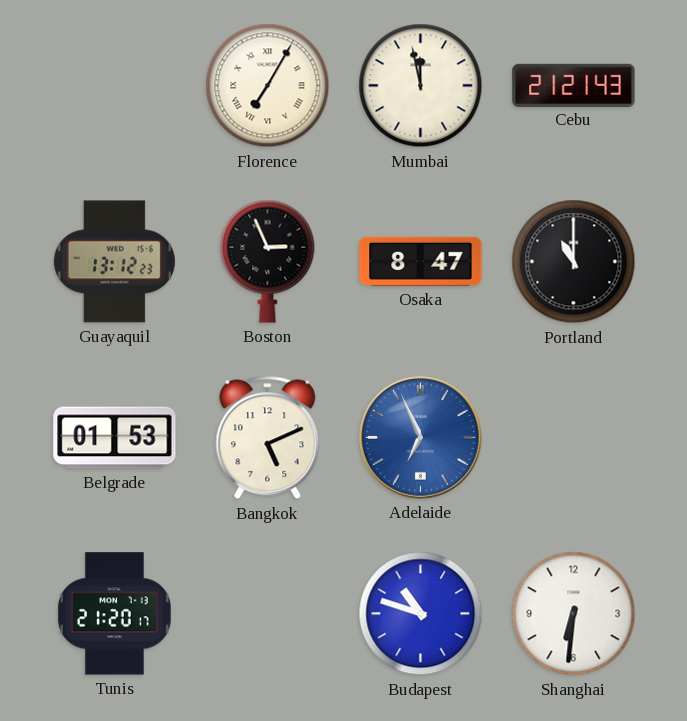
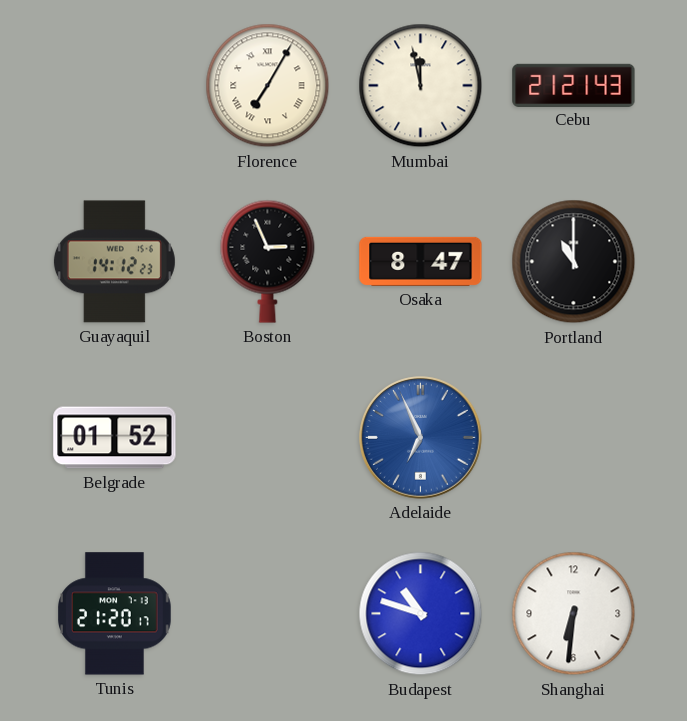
Guayaquil: 13:12 -> 14:12 (114, 262)
Belgrade: 01:53 -> 01:52 (115, 438)
Bangkok: 5:11 -> none (268, 438)
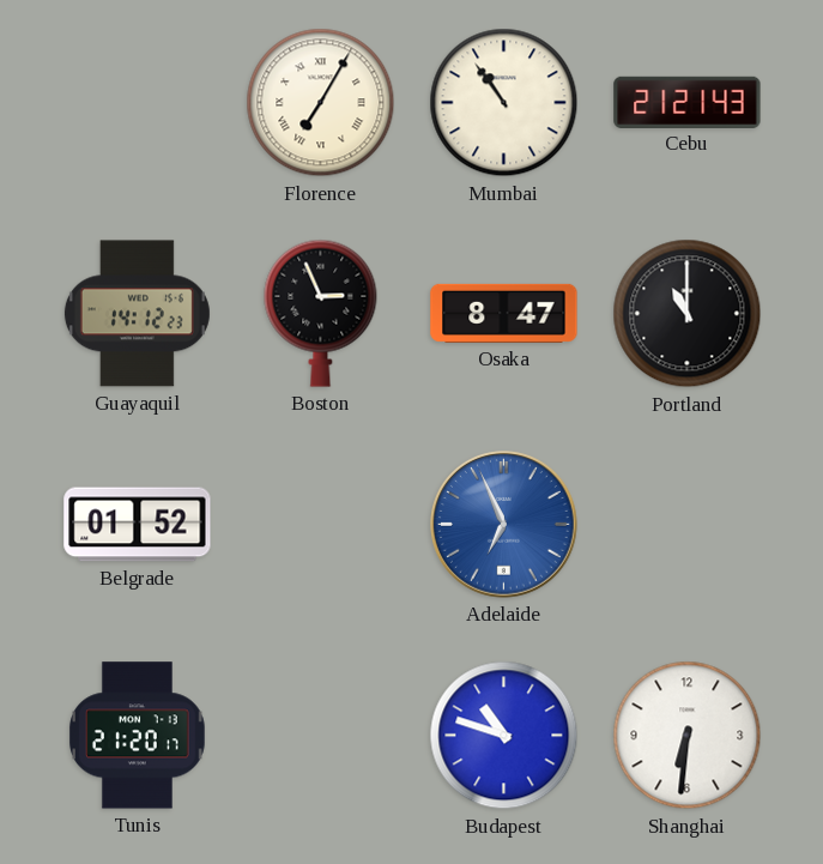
Mumbai: 11:58 -> 10:54 (504, 103)
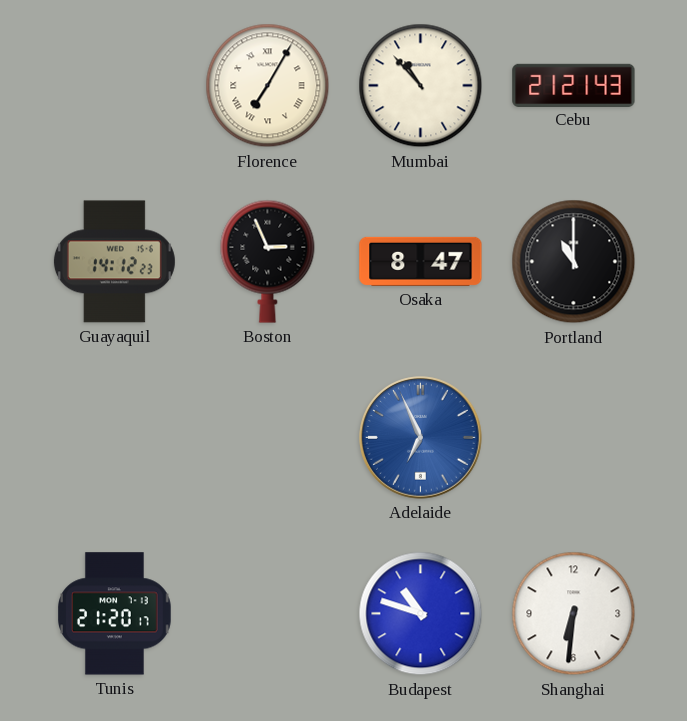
Mumbai: 10:54 -> 10:53 (421, 86)
Belgrade: 01:52 -> none (138, 525)
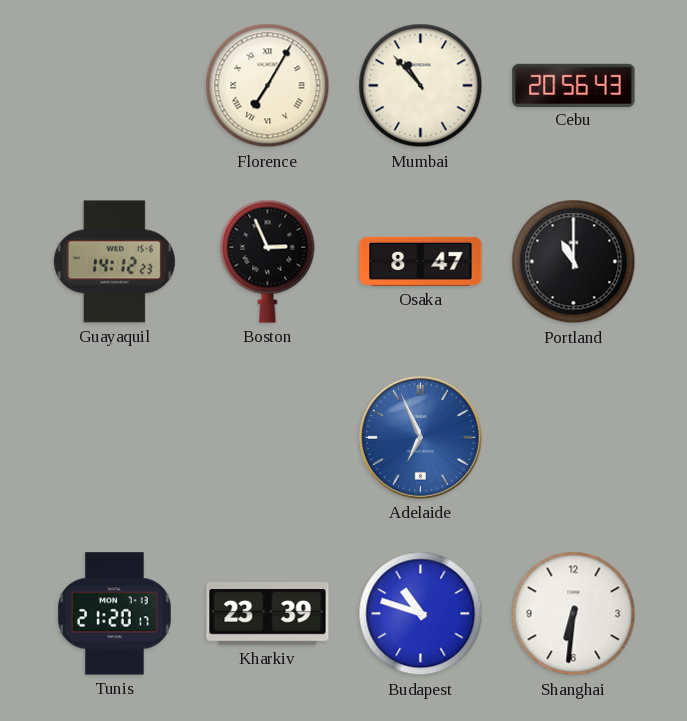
Cebu: 21:21 -> 20:56 (574, 85)
Kharkiv: none -> 23:39 (268, 614)
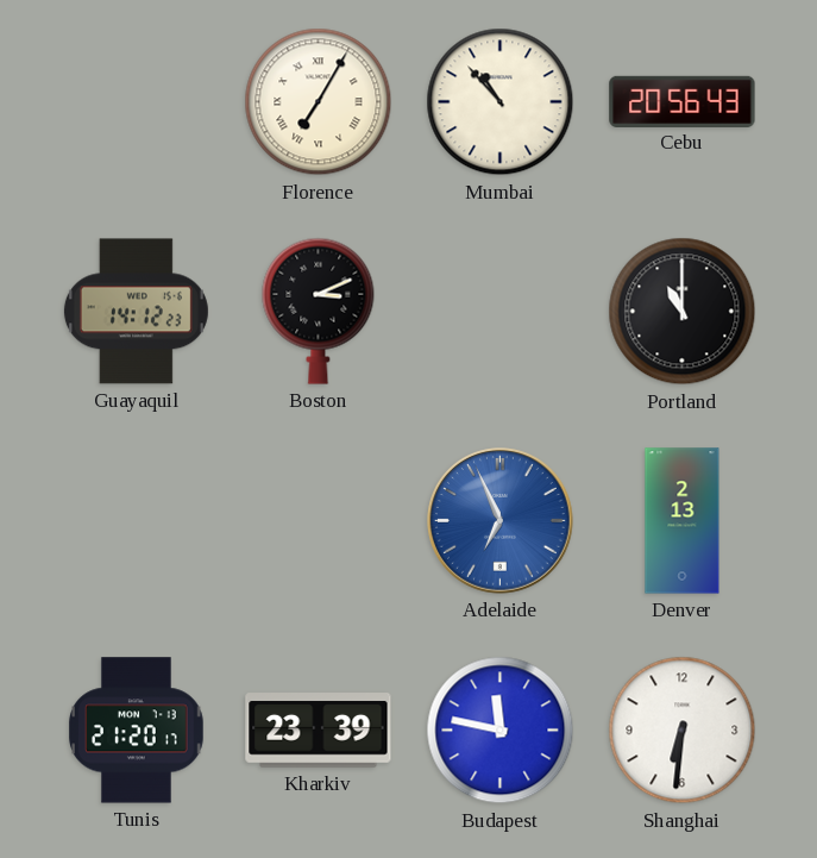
Boston: 2:56 -> 3:11 (319, 311)
Osaka: 8:47 -> none (421, 261)
Denver: none -> 2:13 (683, 521)
Budapest: 10:48 -> 11:47 (501, 731)
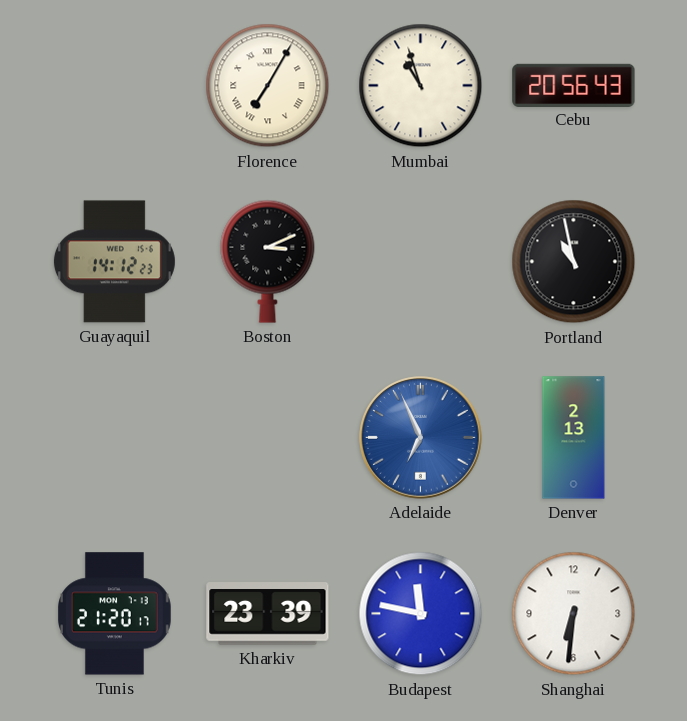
Mumbai: 10:53 -> 10:57 (421, 86)
Portland: 11:00 -> 10:58 (574, 262)
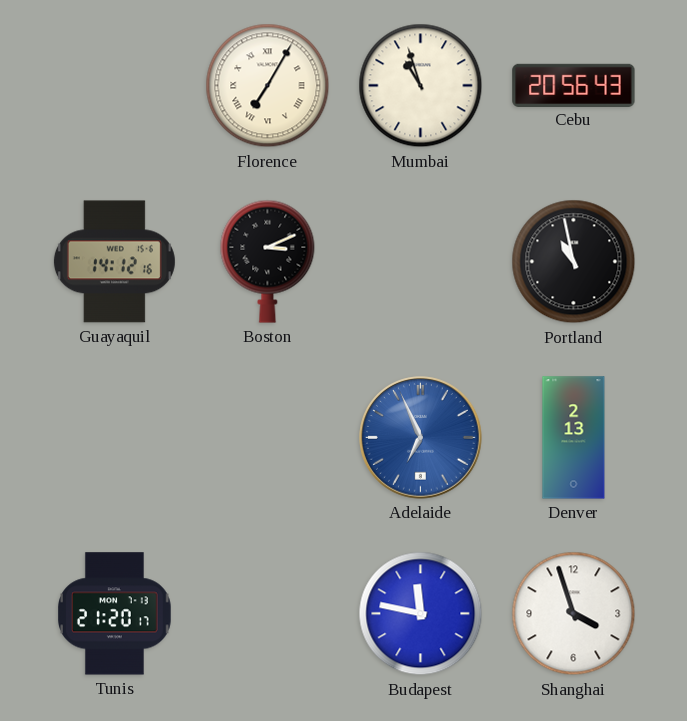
Guayaquil: 14:12:23 -> 14:12:16 (114, 262)
Kharkiv: 23:39 -> none (268, 614)
Shanghai: 6:31 -> 3:57 (574, 614)
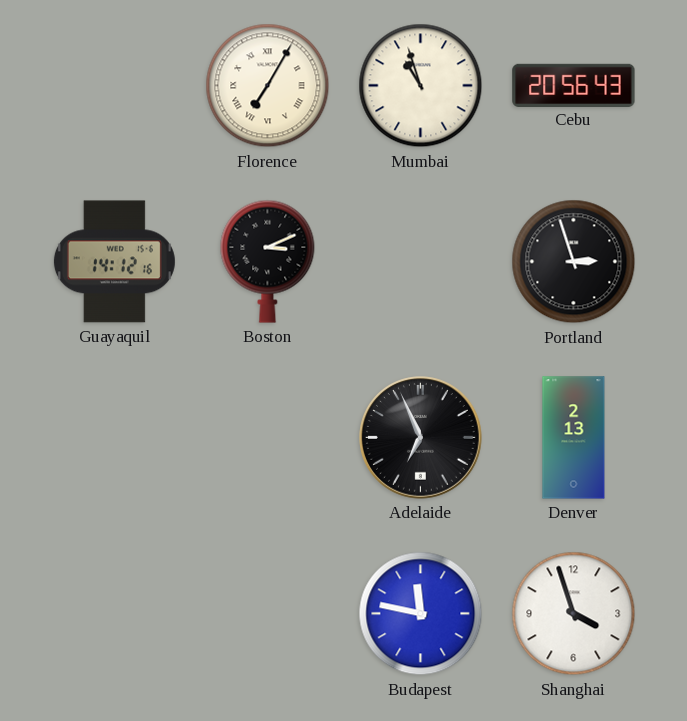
Portland: 10:58 -> 2:57 (574, 262)
Adelaide dial: blue -> black (421, 438)
Tunis: 21:20 -> none (115, 614)
